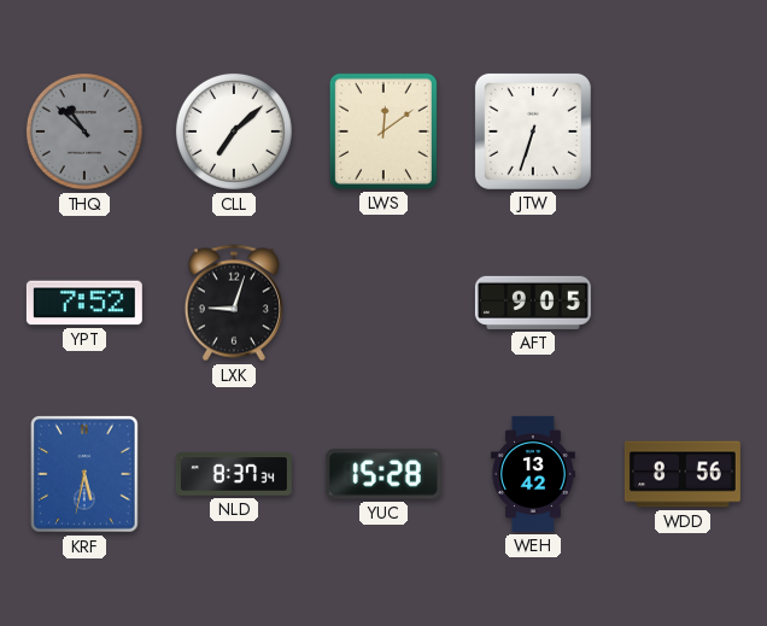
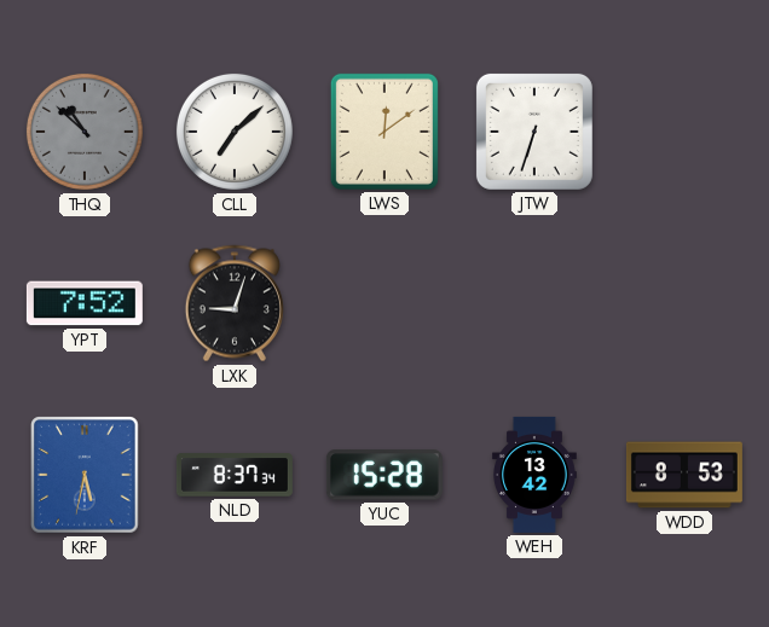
AFT: 9:05 -> none (533, 303)
WDD: 8:56 -> 8:53 (684, 475)
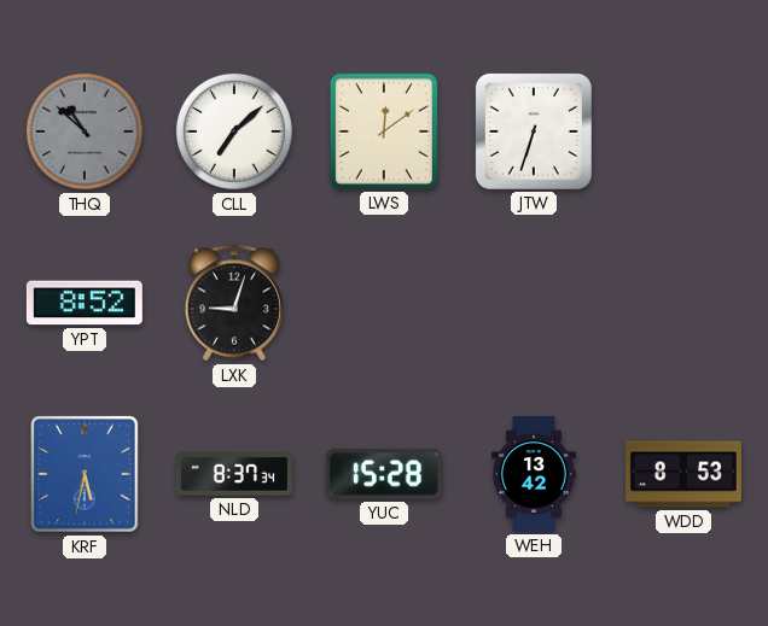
YPT: 7:52 -> 8:52 (85, 303)
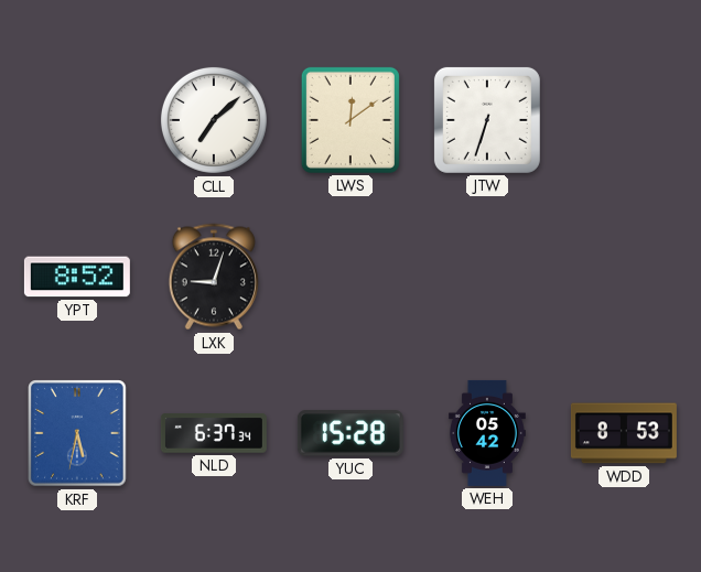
THQ: 10:52 -> none (85, 131)
NLD: 8:37 -> 6:37 (214, 433)
WEH: 13:42 -> 05:42 (487, 433)
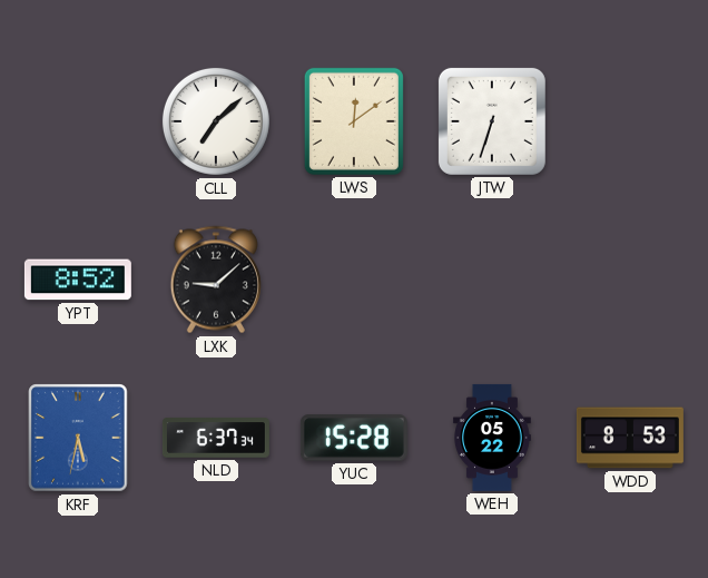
LXK: 9:03 -> 9:08 (216, 280)
WEH: 05:42 -> 05:22 (492, 438)
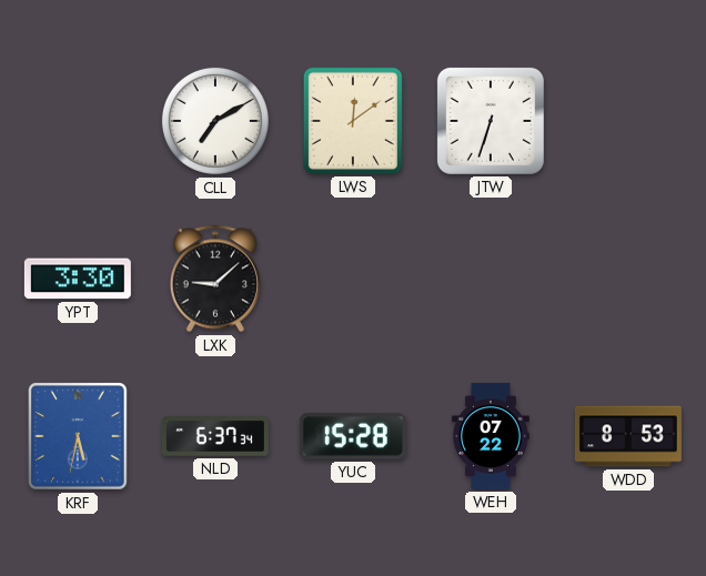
CLL: 7:08 -> 7:10 (215, 121)
YPT: 8:52 -> 3:30 (78, 279)
WEH: 05:22 -> 07:22 (491, 436)
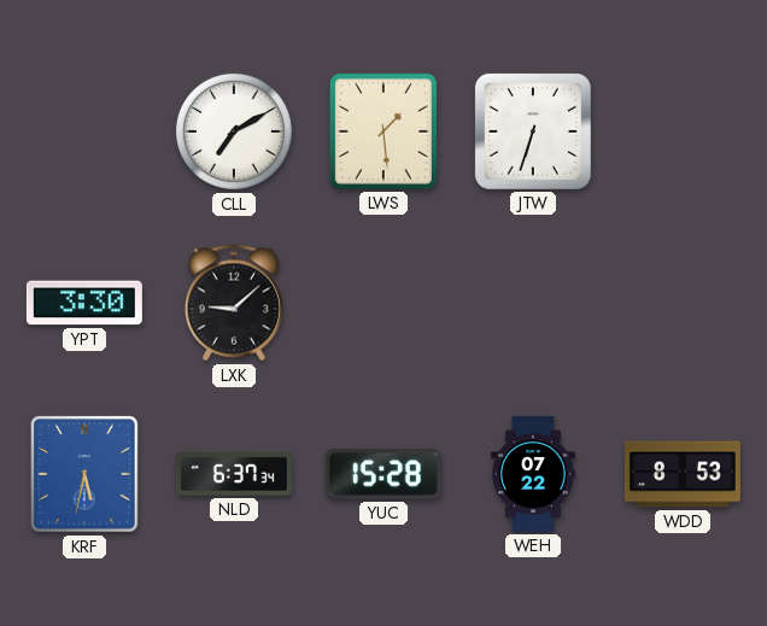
LWS: 12:09 -> 1:29 (383, 131)
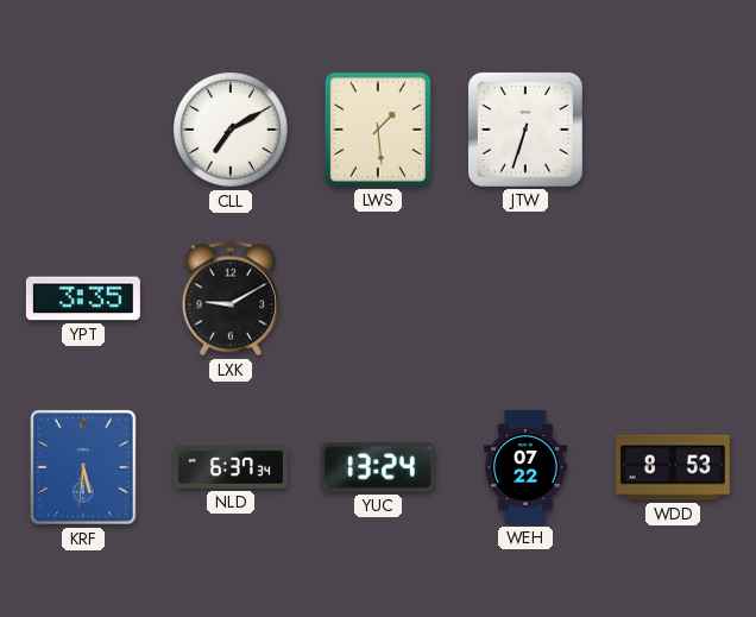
YPT: 3:30 -> 3:35 (83, 298)
LXK: 9:08 -> 9:10 (231, 298)
KRF: 5:32 -> 5:31 (83, 467)
YUC: 15:28 -> 13:24 (378, 467)
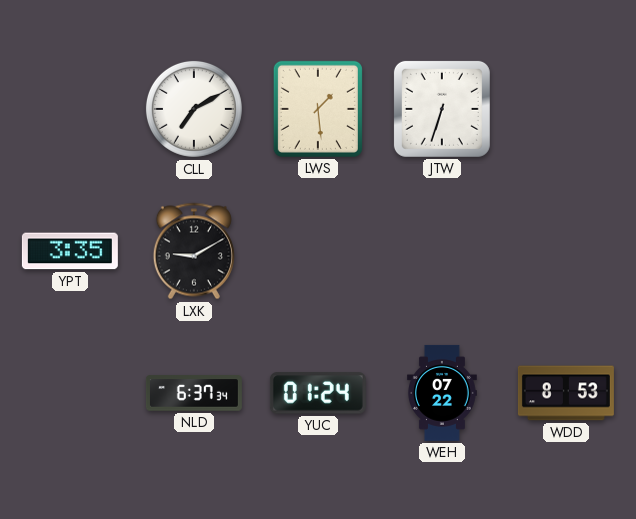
KRF: 5:31 -> none (83, 467)
YUC: 13:24 -> 01:24 (318, 393)
